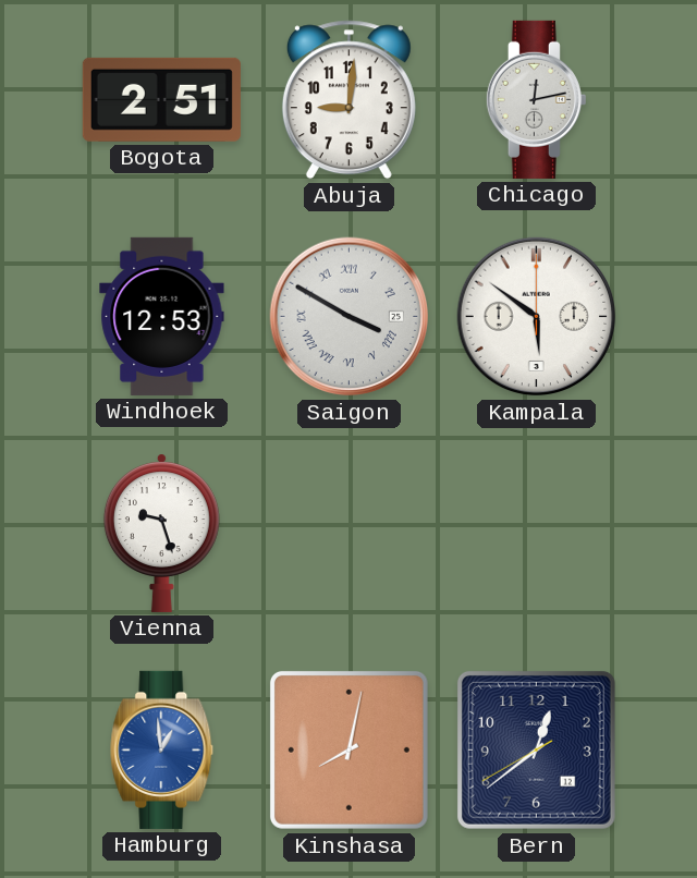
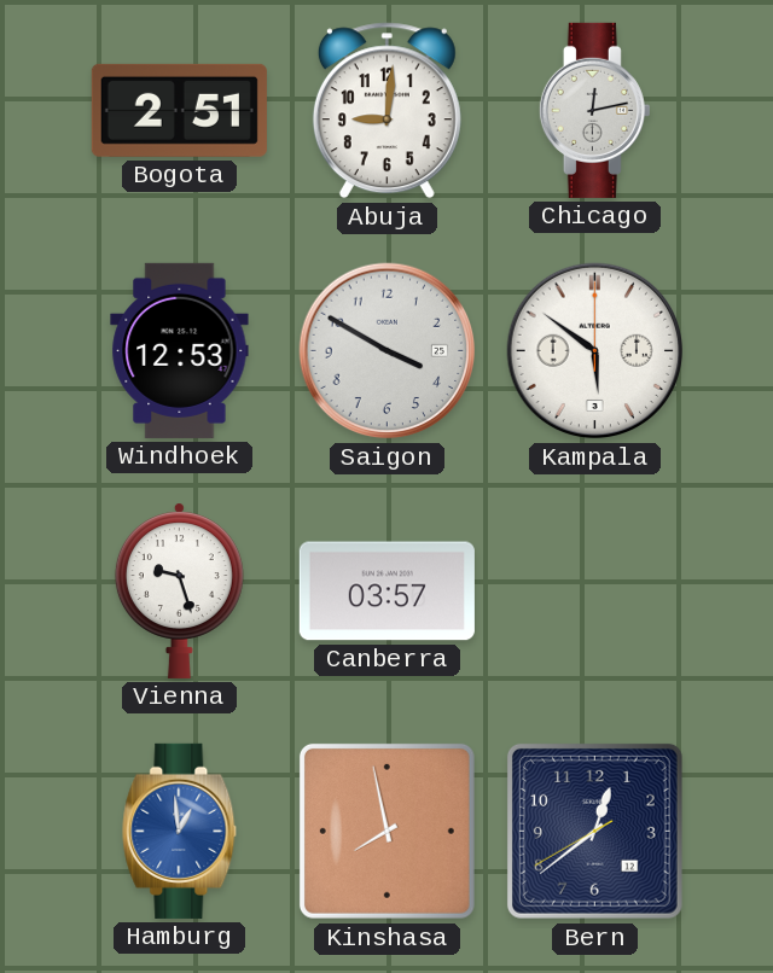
Saigon numerals: Roman -> Arabic (388, 351)
Canberra: none -> 03:57 (386, 592)
Kinshasa: 8:02 -> 7:58 (386, 831)
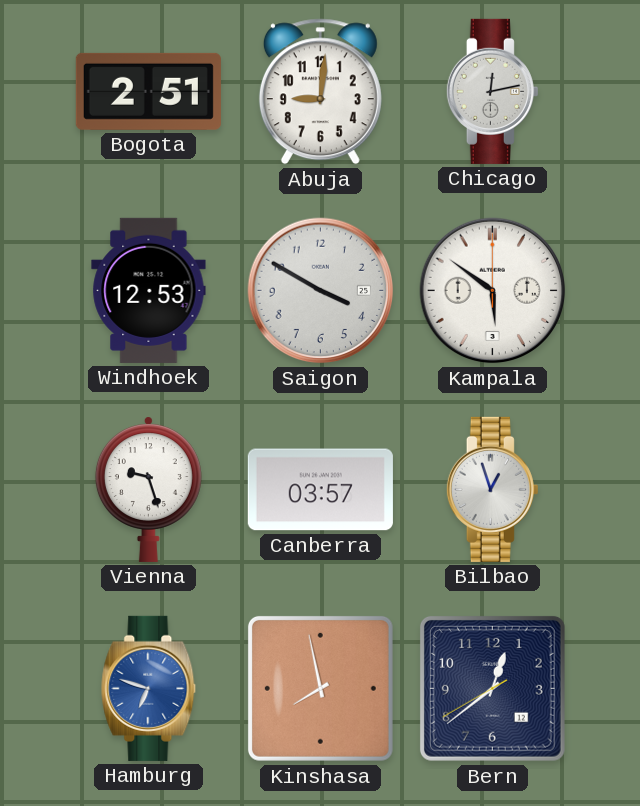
Bilbao: none -> 12:57 (492, 489)
Hamburg: 12:59 -> 6:48 (149, 688)
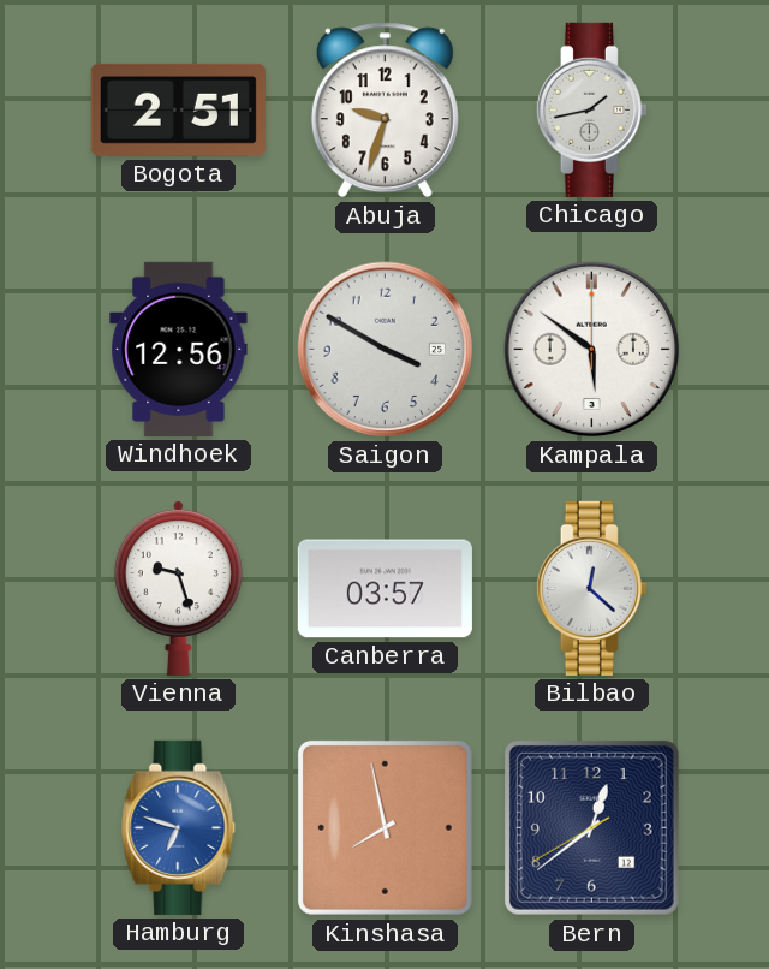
Abuja: 9:01 -> 9:33 (384, 111)
Chicago: 12:13 -> 1:43 (591, 109)
Windhoek: 12:53 -> 12:56 (179, 349)
Bilbao: 12:57 -> 12:22 (591, 588)
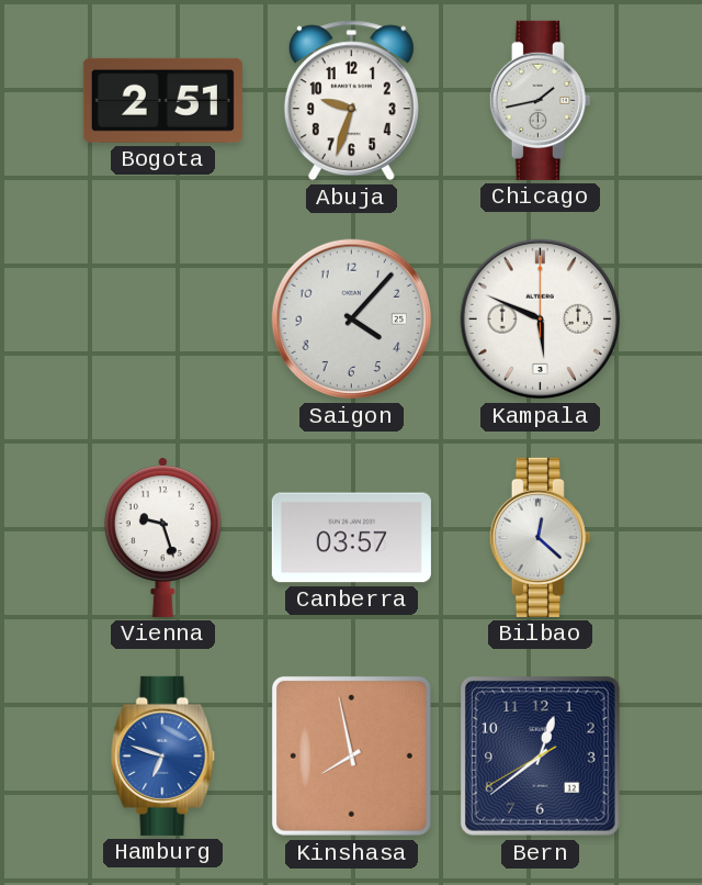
Windhoek: 12:56 -> none (179, 349)
Saigon: 3:50 -> 4:07 (352, 320)
Kampala: 5:51 -> 5:49 (541, 320)
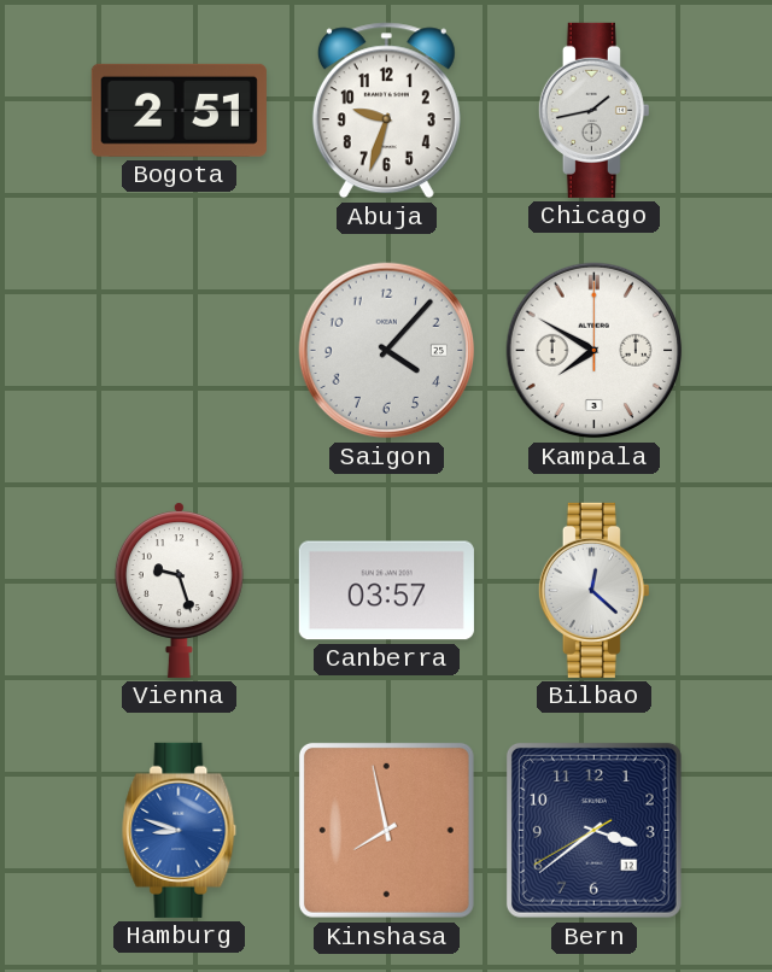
Kampala: 5:49 -> 7:50 (595, 351)
Hamburg: 6:48 -> 8:48 (180, 830)
Bern: 12:38 -> 3:38 (593, 830)
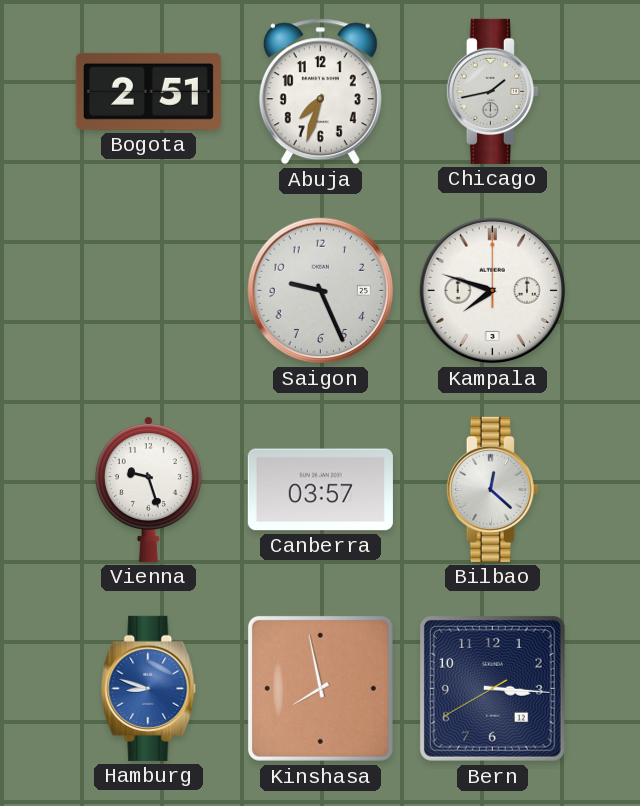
Abuja: 9:33 -> 7:33 (320, 92)
Saigon: 4:07 -> 9:26 (321, 291)
Kampala: 7:50 -> 7:48 (493, 291)
Bern: 3:38 -> 3:15 (492, 688)
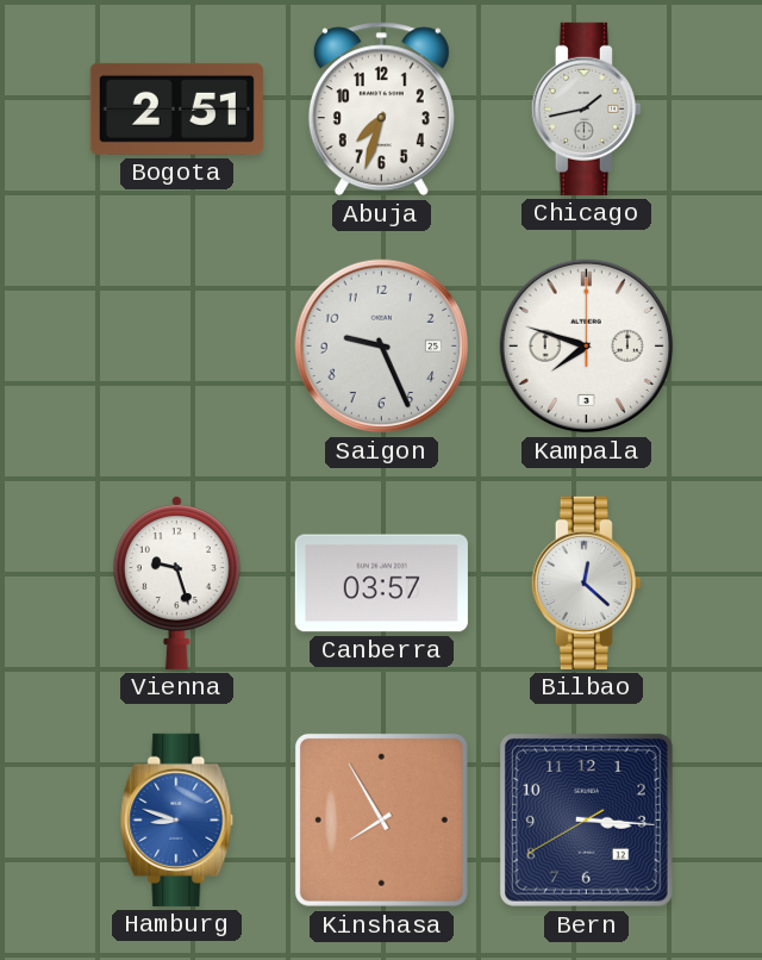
Kinshasa: 7:58 -> 7:55 (381, 819)
